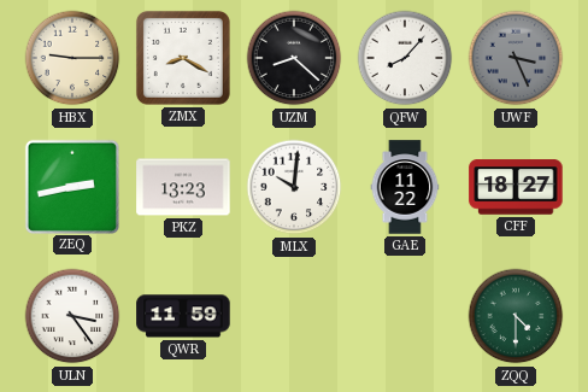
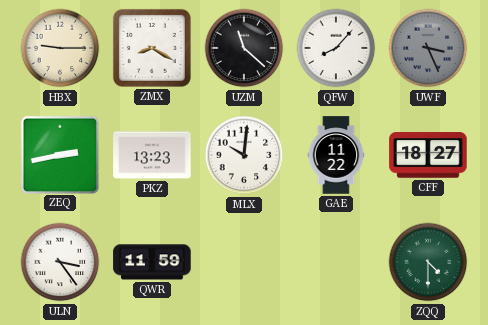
UZM: 8:22 -> 11:22 (244, 48)
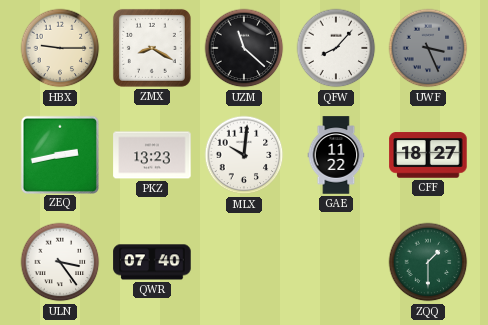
QWR: 11:59 -> 07:40 (152, 262)
ZQQ: 4:30 -> 1:30 (428, 262)
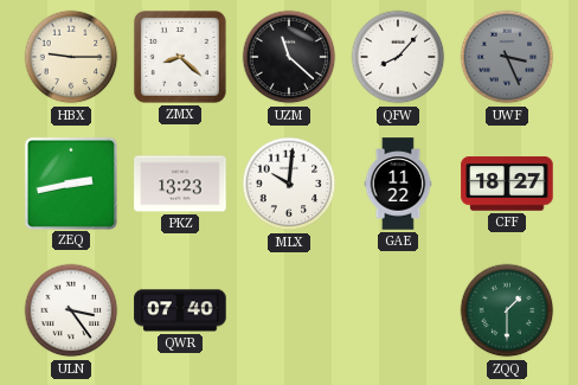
ZMX: 8:20 -> 8:22 (180, 57)
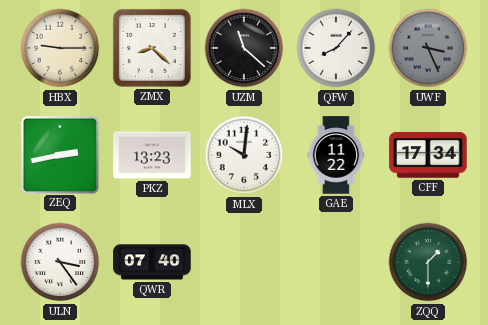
CFF: 18:27 -> 17:34 (428, 155)
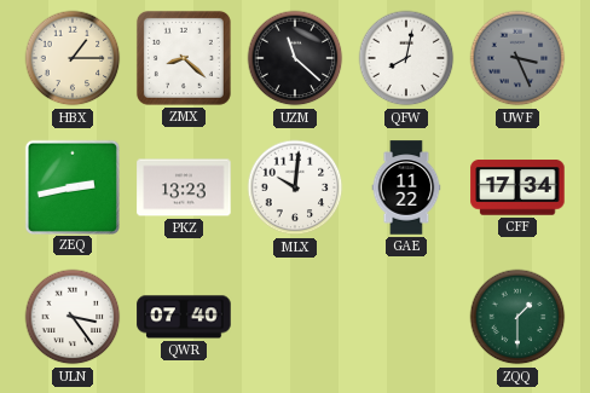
HBX: 9:15 -> 1:15 (73, 58)
QFW: 8:07 -> 8:02 (406, 58)
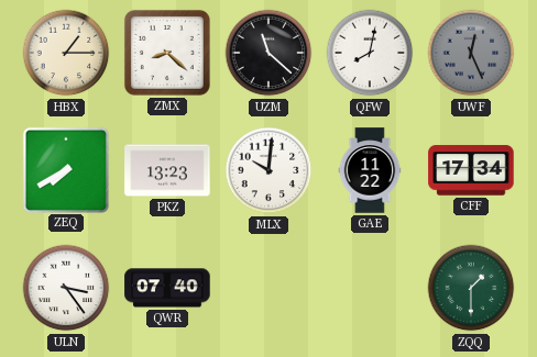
UWF: 3:26 -> 12:26 (471, 53)
ZEQ: 2:43 -> 7:40 (65, 169)
